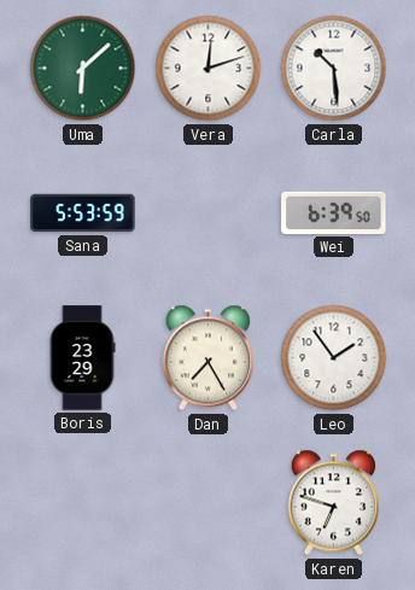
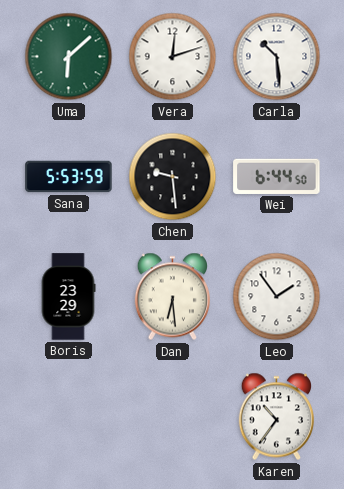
Chen: none -> 9:29 (173, 177)
Wei: 6:39 -> 6:44 (277, 176)
Dan: 7:25 -> 6:29 (172, 297)
Karen: 6:48 -> 10:36 (276, 417)
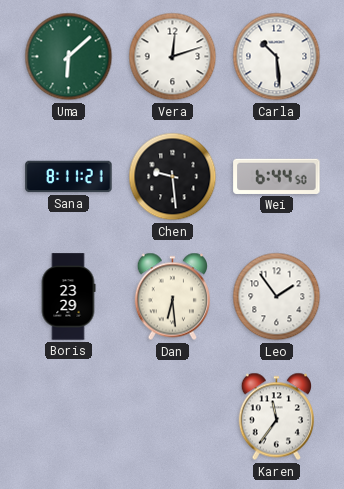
Sana: 5:53 -> 8:11 (69, 177)
Karen: 10:36 -> 11:36 (276, 417)
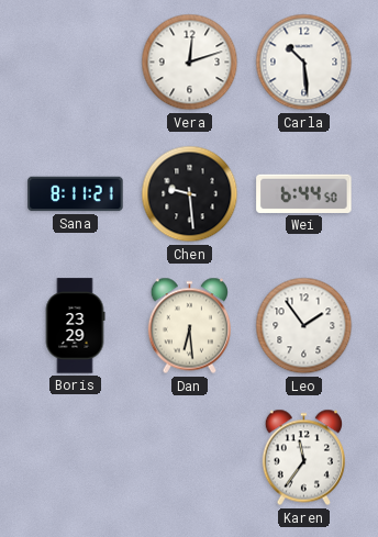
Uma: 6:08 -> none (69, 57)
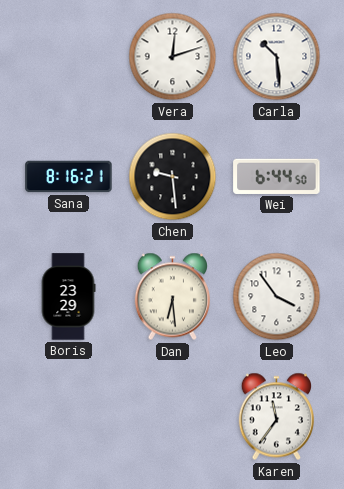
Sana: 8:11 -> 8:16 (69, 177)
Leo: 1:54 -> 3:54 (277, 297)
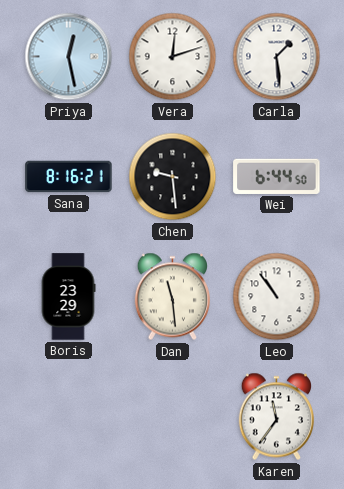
Priya: none -> 12:28 (69, 57)
Carla: 10:29 -> 1:29 (277, 57)
Dan: 6:29 -> 11:29 (172, 297)
Leo: 3:54 -> 10:54 (277, 297)
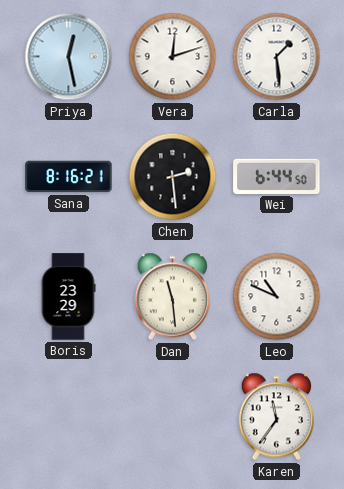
Chen: 9:29 -> 2:29 (173, 177)
Leo: 10:54 -> 10:49 (277, 297)
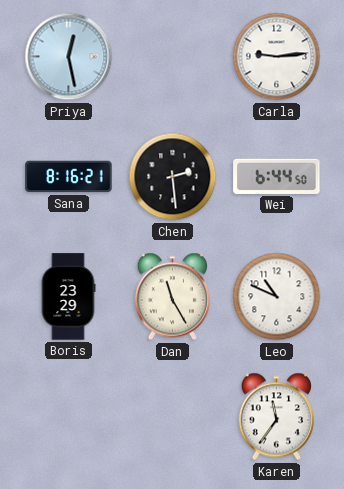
Vera: 12:12 -> none (173, 57)
Carla: 1:29 -> 9:14 (277, 57)
Dan: 11:29 -> 11:25 (172, 297)
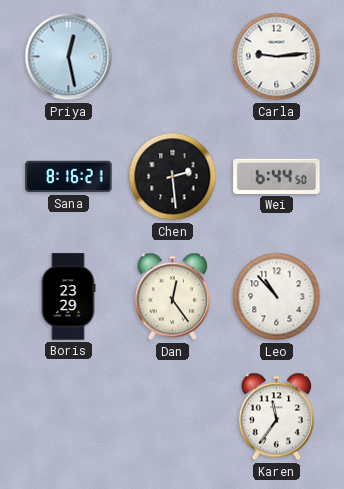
Dan: 11:25 -> 12:24 (172, 297)
Leo: 10:49 -> 10:53 (277, 297)
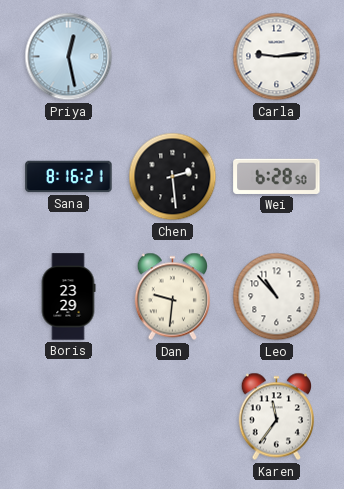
Wei: 6:44 -> 6:28 (277, 176)
Dan: 12:24 -> 9:31 (172, 297)
